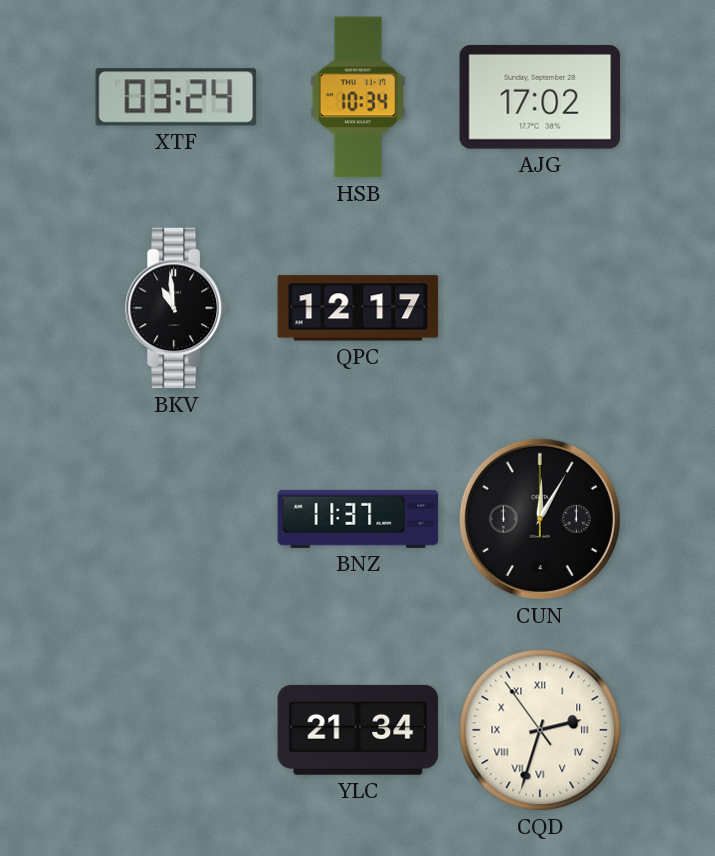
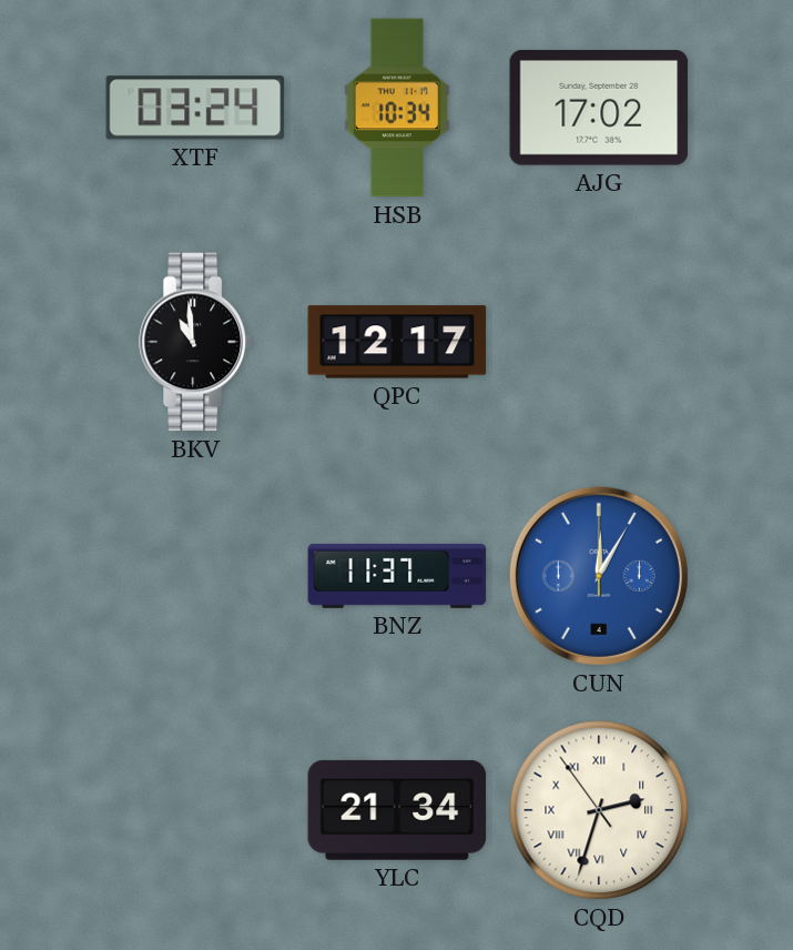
CUN dial: black -> blue (599, 576)
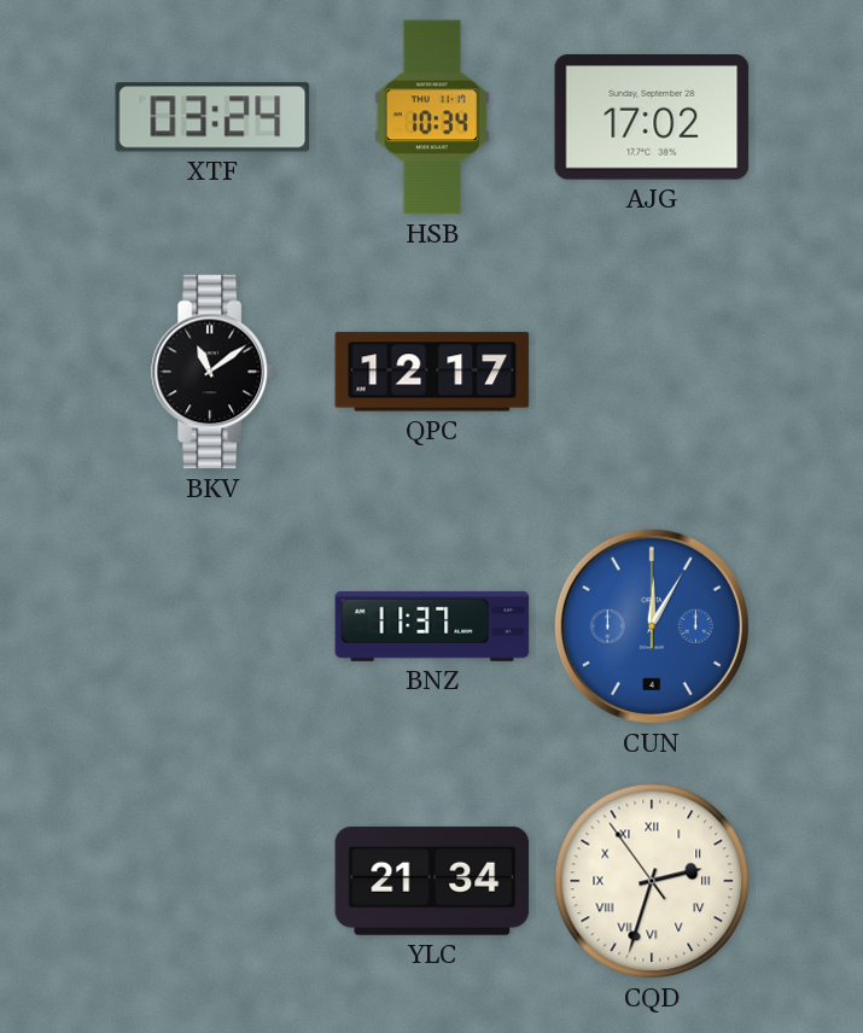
BKV: 10:59 -> 11:09 (212, 372)
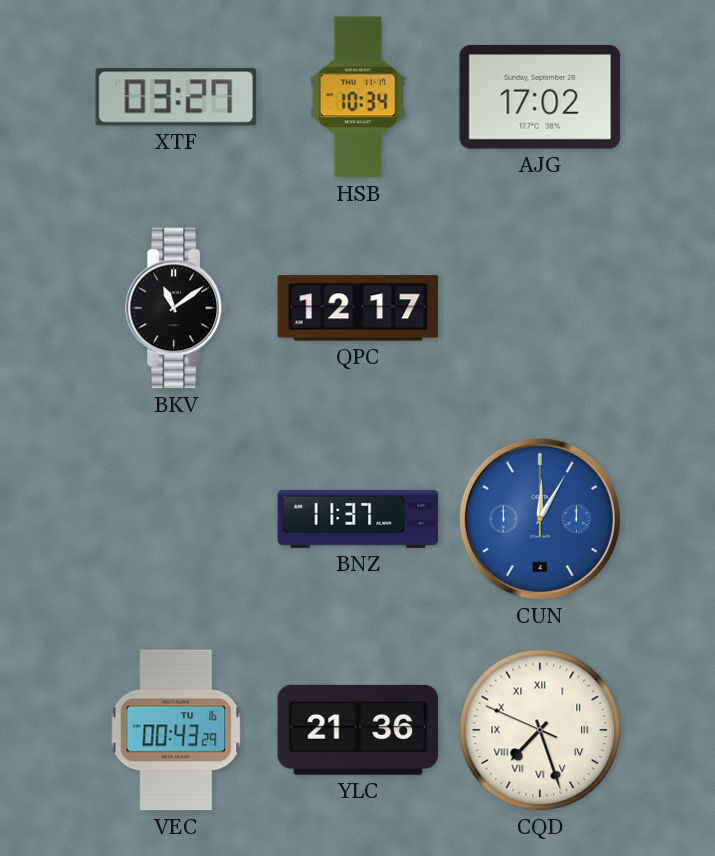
XTF: 03:24 -> 03:27 (176, 97)
VEC: none -> 00:43 (176, 730)
YLC: 21:34 -> 21:36 (358, 730)
CQD: 2:32 -> 7:26 (540, 730)
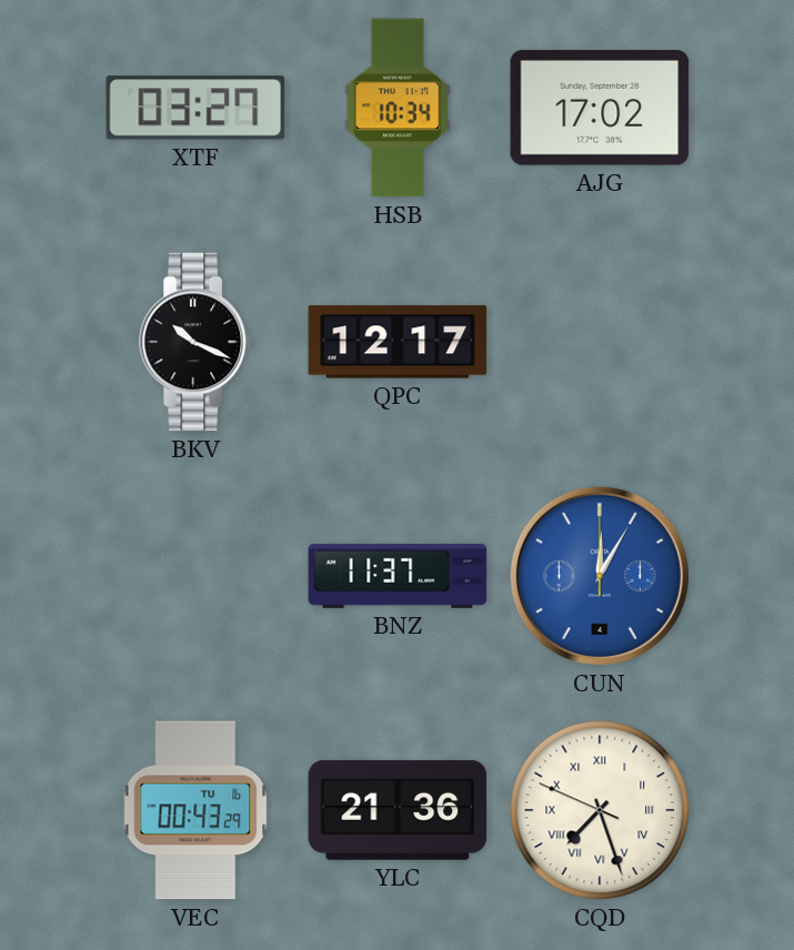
BKV: 11:09 -> 10:19 (195, 342)
